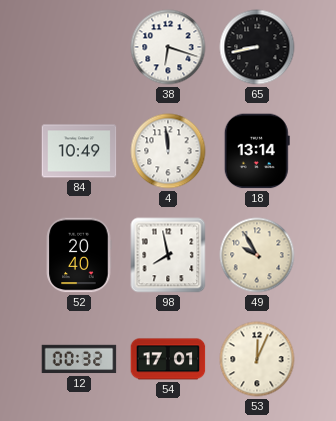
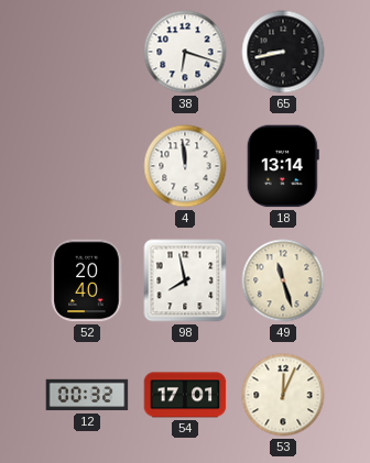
84: 10:49 -> none (79, 151)
49: 9:55 -> 11:27 (283, 280)
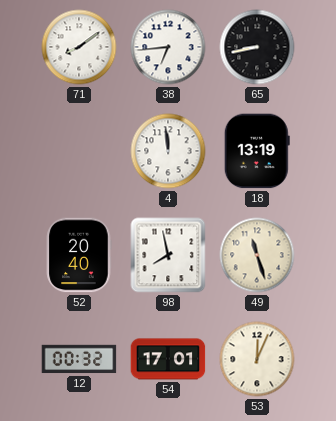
71: none -> 8:09 (79, 47)
38: 6:18 -> 6:44 (168, 47)
18: 13:14 -> 13:19 (257, 151)
